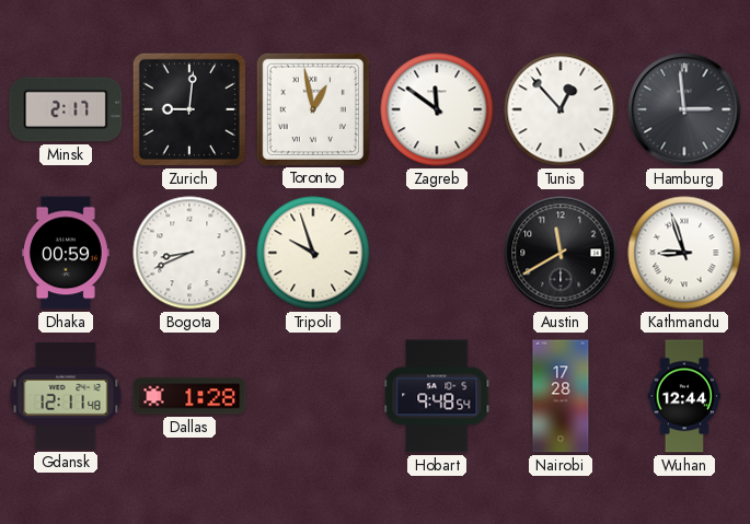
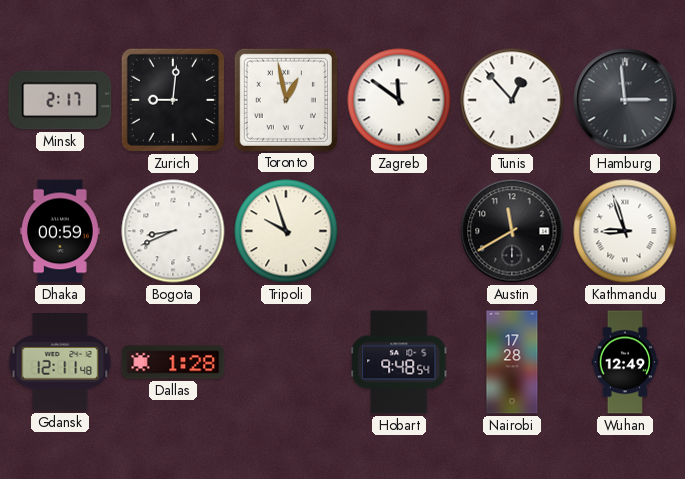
Wuhan: 12:44 -> 12:49 (625, 362)
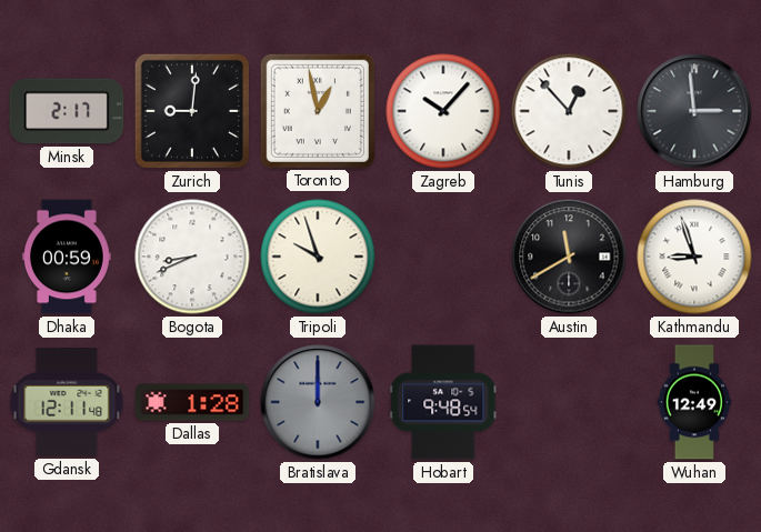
Zagreb: 11:51 -> 10:07 (443, 111)
Bratislava: none -> 12:00 (318, 402)
Nairobi: 17:28 -> none (512, 362)
